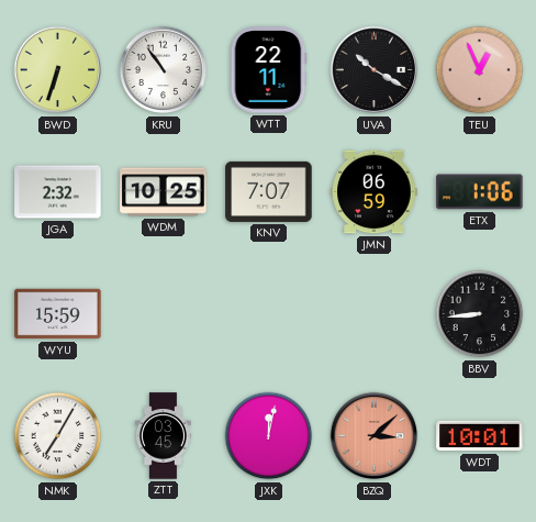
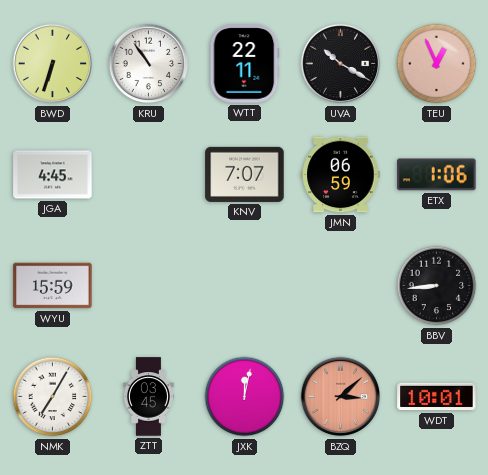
JGA: 2:32 -> 4:45 (53, 175)
WDM: 10:25 -> none (164, 192)
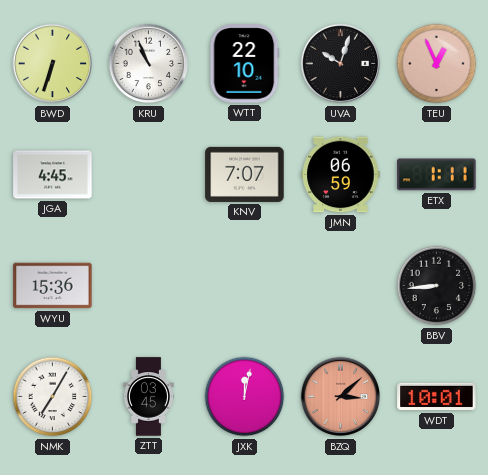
KRU: 10:54 -> 10:56 (149, 64)
WTT: 22:11 -> 22:10 (245, 64)
UVA: 10:20 -> 10:03 (341, 64)
ETX: 1:06 -> 1:11 (437, 175)
WYU: 15:59 -> 15:36 (53, 286)
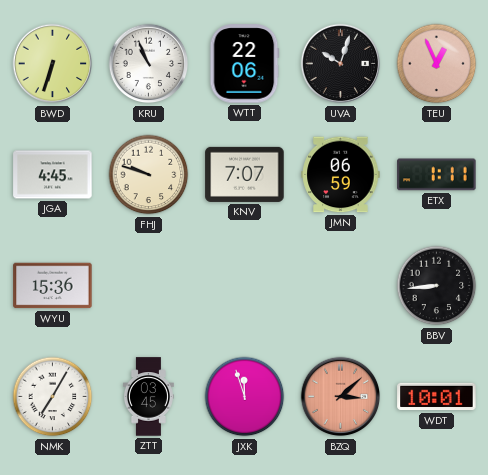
WTT: 22:10 -> 22:06 (245, 64)
FHJ: none -> 9:48 (149, 175)
JXK: 12:02 -> 11:57 (245, 397)
